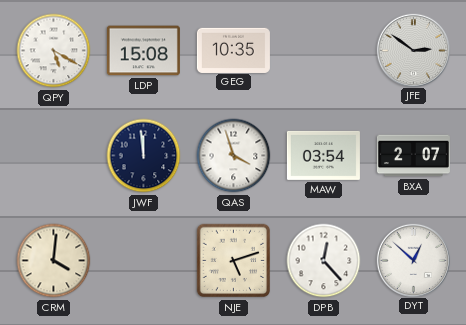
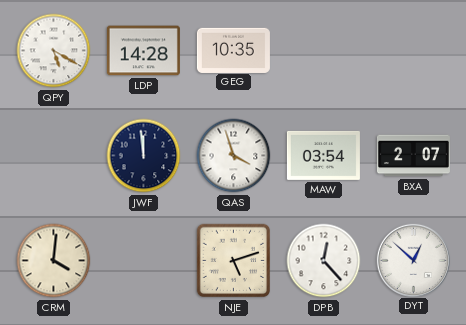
LDP: 15:08 -> 14:28 (143, 51)
JFE: 2:51 -> none (413, 50)
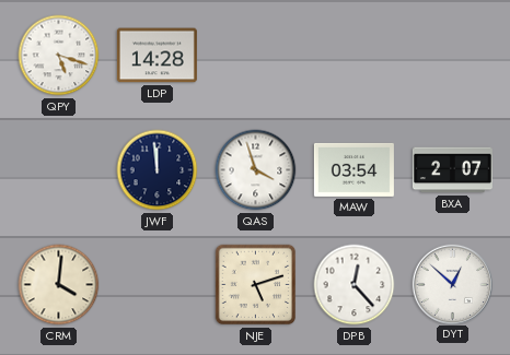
QPY: 5:20 -> 5:18 (59, 56)
GEG: 10:35 -> none (233, 50)
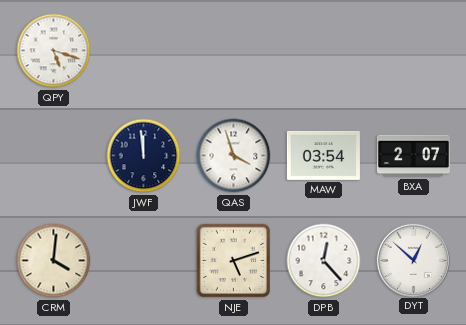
LDP: 14:28 -> none (157, 56)
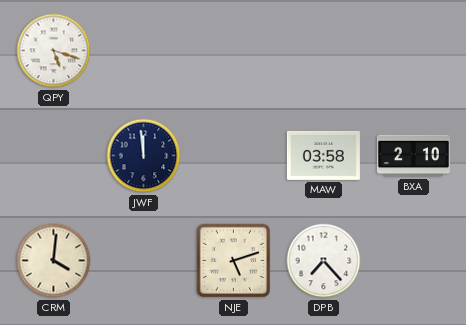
QAS: 3:57 -> none (234, 156)
MAW: 03:54 -> 03:58 (323, 155)
BXA: 2:07 -> 2:10 (413, 156)
DPB: 12:23 -> 7:23 (324, 261)
DYT: 12:52 -> none (413, 260)
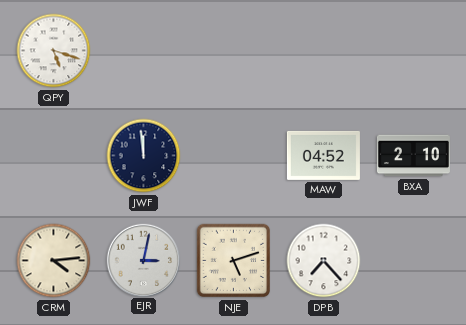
MAW: 03:58 -> 04:52 (323, 155)
CRM: 4:01 -> 4:14 (54, 261)
EJR: none -> 3:02 (143, 260)
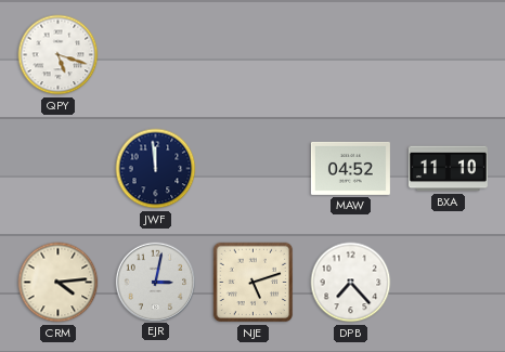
BXA: 2:10 -> 11:10 (448, 169)
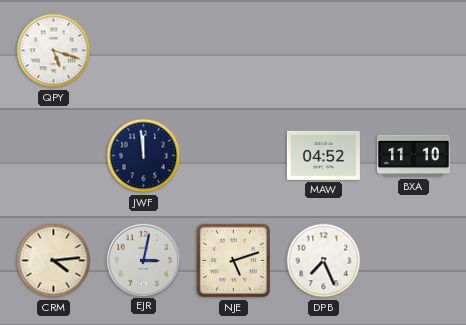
DPB: 7:23 -> 7:26 (324, 261)
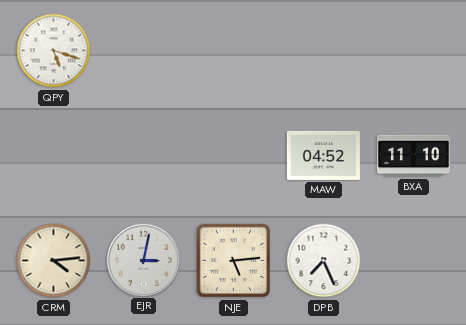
JWF: 11:59 -> none (144, 156)
NJE: 5:12 -> 5:14 (234, 261)
